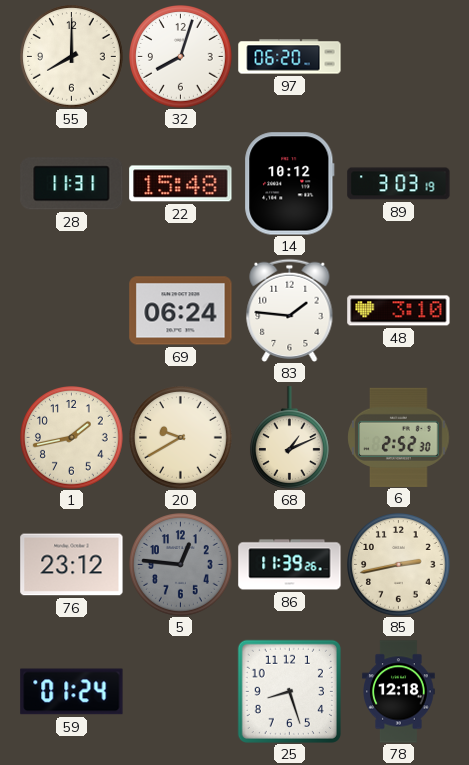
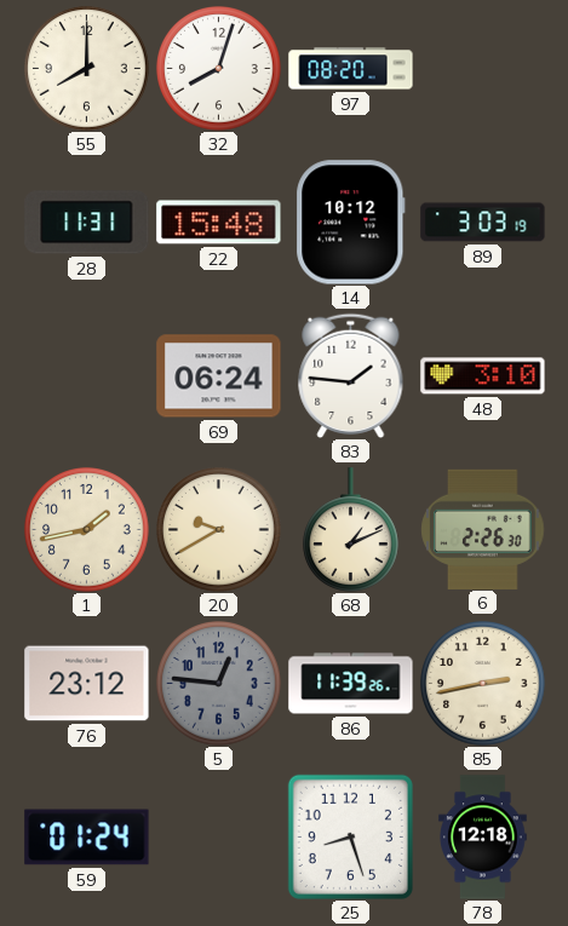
97: 06:20 -> 08:20 (351, 69)
6: 2:52 -> 2:26 (483, 529)
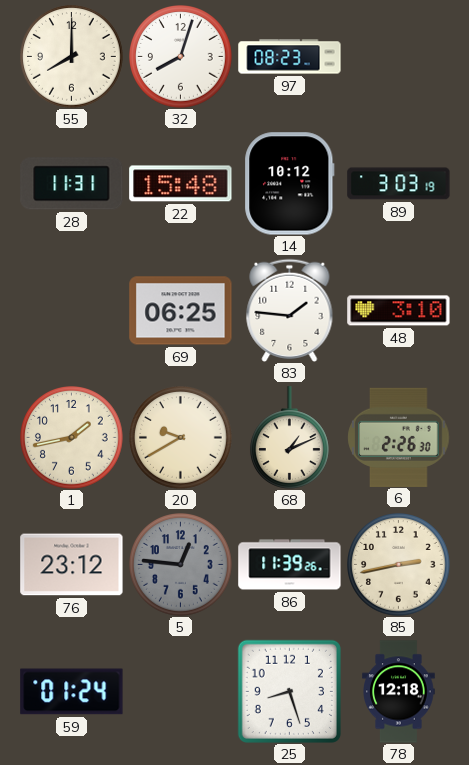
97: 08:20 -> 08:23 (290, 57)
69: 06:24 -> 06:25 (181, 311)
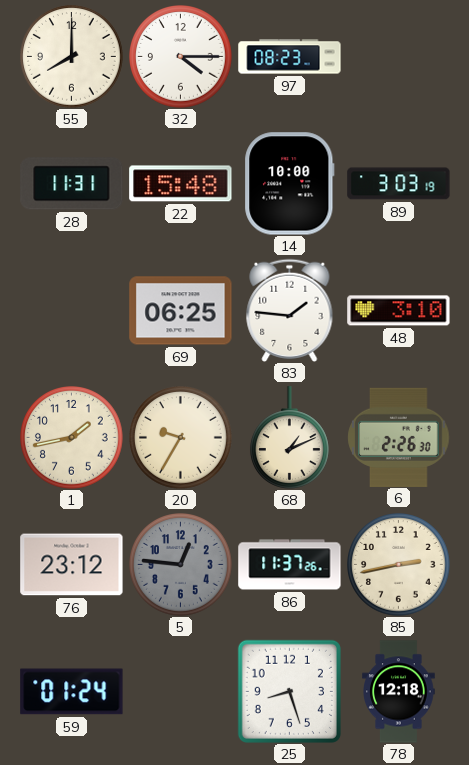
32: 8:03 -> 4:15 (181, 57)
14: 10:12 -> 10:00 (290, 184)
20: 9:40 -> 9:35 (181, 438)
86: 11:39 -> 11:37 (290, 565)
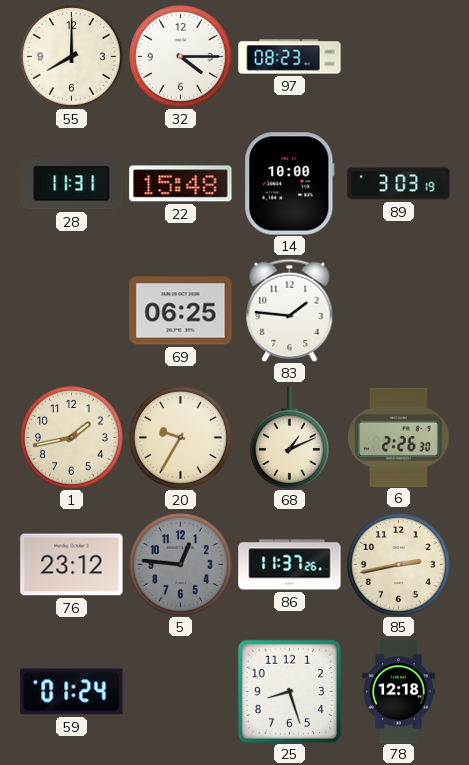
48: 3:10 -> none (399, 311)
